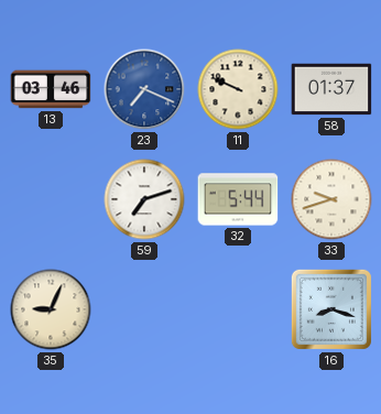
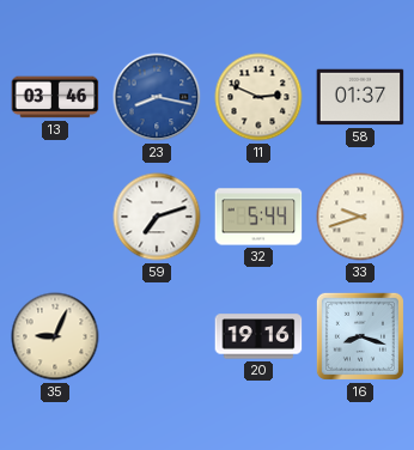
23: 7:19 -> 8:17 (157, 97)
11: 9:49 -> 2:49 (258, 97)
20: none -> 19:16 (258, 336)
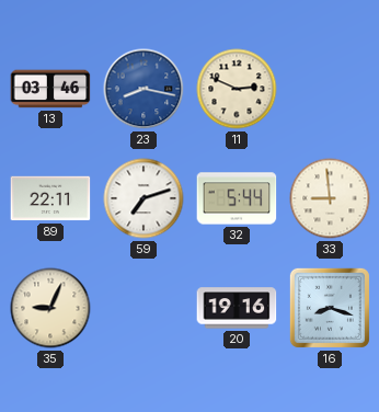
58: 01:37 -> none (360, 97)
89: none -> 22:11 (50, 198)
33: 9:42 -> 8:59 (330, 198)
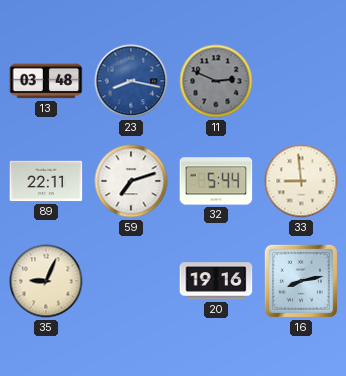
13: 03:46 -> 03:48 (46, 81)
11 dial: cream -> grey (216, 81)
16: 8:18 -> 8:13 (301, 281)
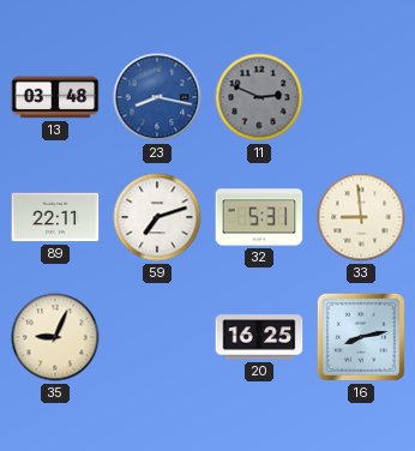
32: 5:44 -> 5:31 (259, 217)
20: 19:16 -> 16:25 (259, 337)
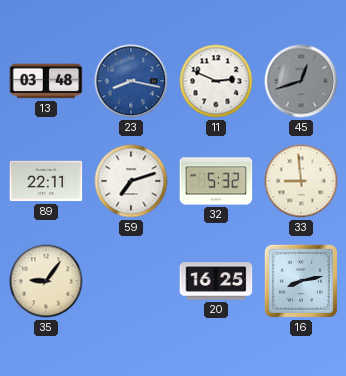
11 dial: grey -> white (216, 81)
45: none -> 12:42 (301, 81)
32: 5:31 -> 5:32 (216, 181)
35: 9:04 -> 9:06 (46, 281)
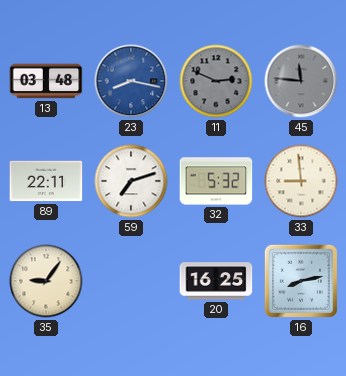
11 dial: white -> grey (216, 81)
45: 12:42 -> 11:46 (301, 81)
